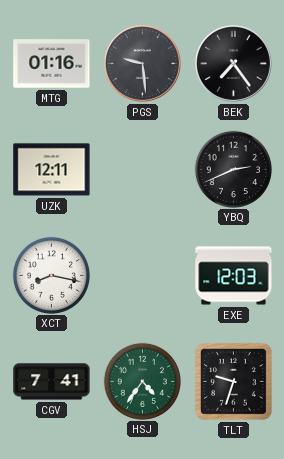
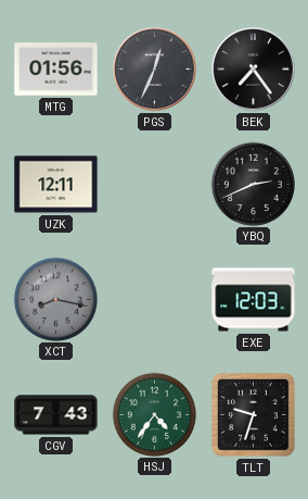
MTG: 01:16 -> 01:56 (56, 70)
PGS: 9:29 -> 12:34 (155, 70)
XCT dial: white -> grey (55, 299)
CGV: 7:41 -> 7:43 (56, 415)
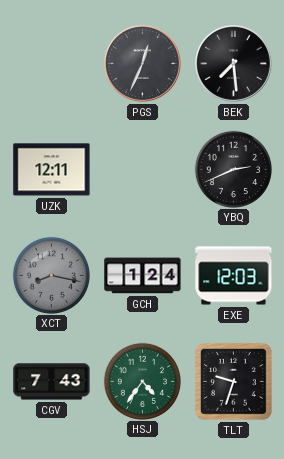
MTG: 01:56 -> none (56, 70)
BEK: 7:24 -> 7:29 (234, 64)
GCH: none -> 1:24 (143, 276)
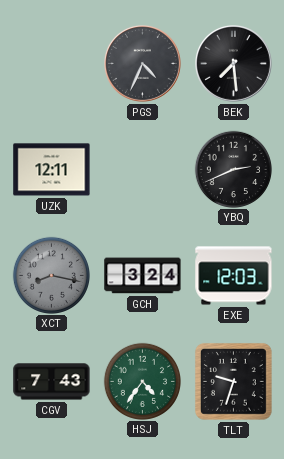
PGS: 12:34 -> 4:34 (143, 64)
GCH: 1:24 -> 3:24 (143, 276)
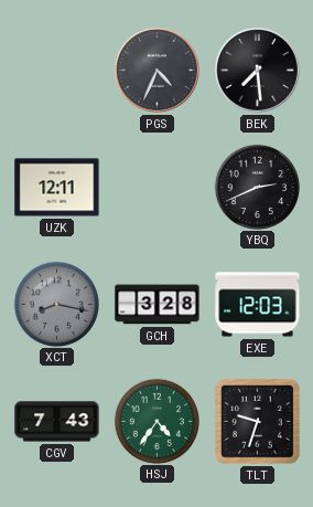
GCH: 3:24 -> 3:28 (158, 305)
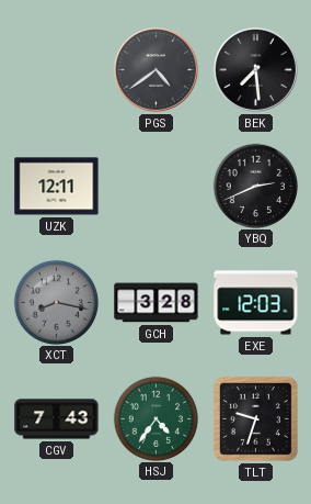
PGS: 4:34 -> 4:39 (157, 70)
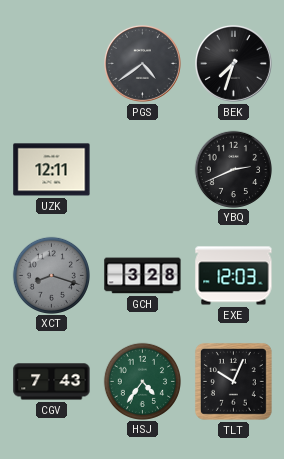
BEK: 7:29 -> 7:33 (234, 64)
XCT: 8:17 -> 8:18 (51, 275)
TLT: 9:33 -> 10:04 (233, 381)
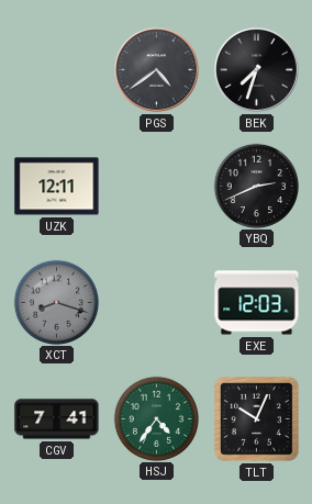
GCH: 3:28 -> none (143, 276)
CGV: 7:43 -> 7:41 (57, 419)
